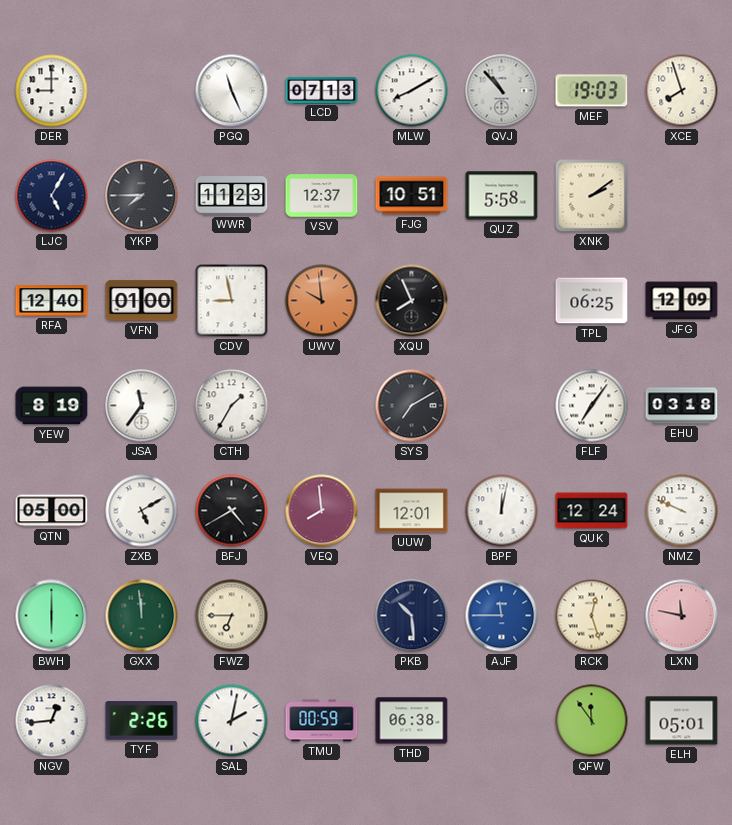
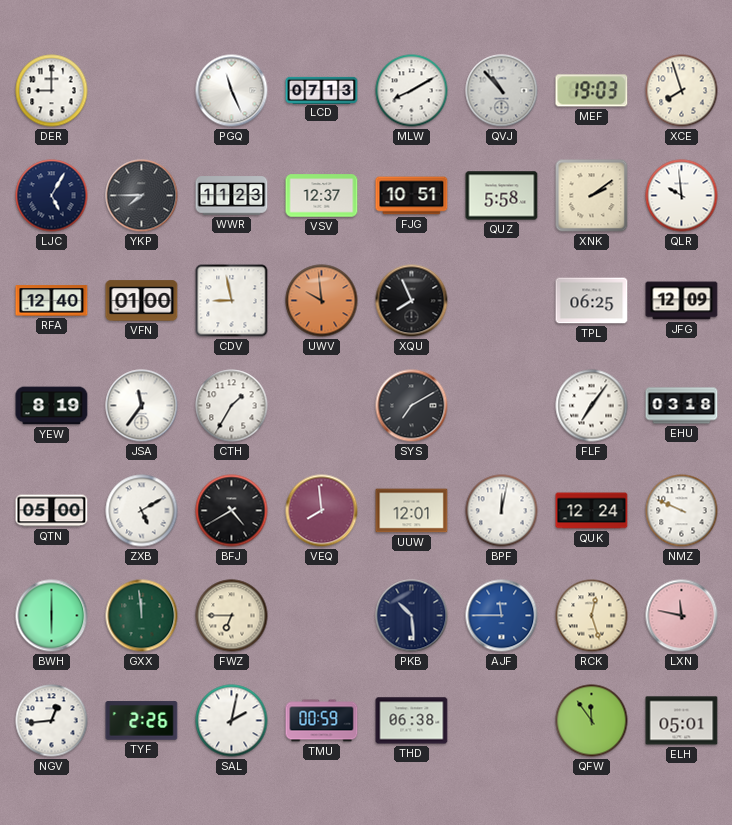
QLR: none -> 9:59 (682, 196)
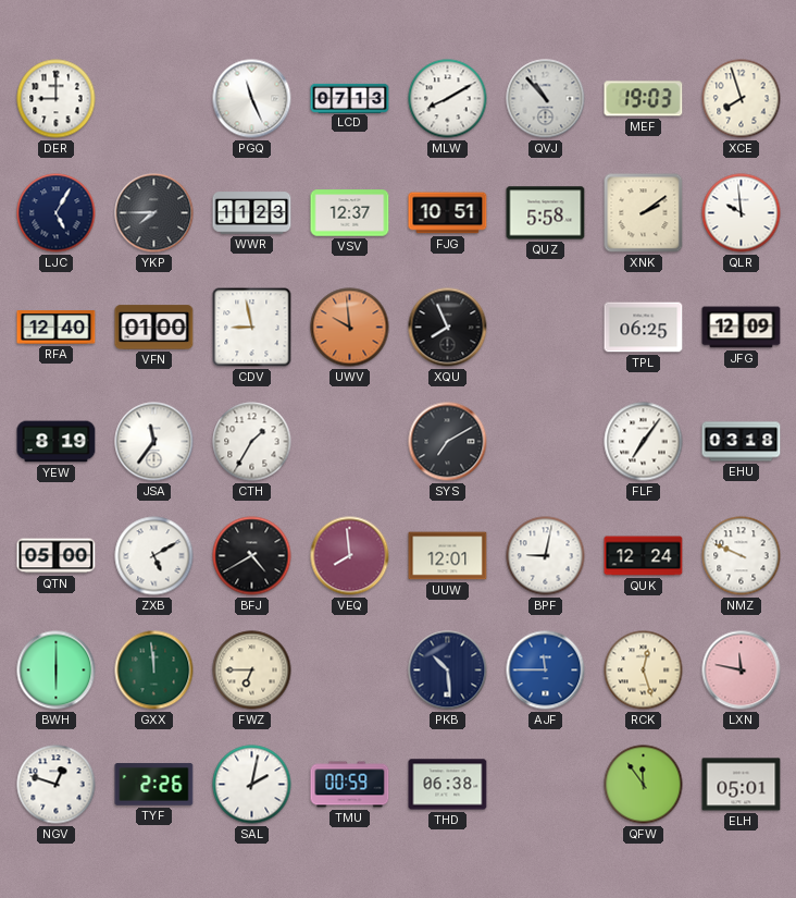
BPF: 12:02 -> 9:02 (546, 556)
NGV: 12:44 -> 12:48 (57, 785)
